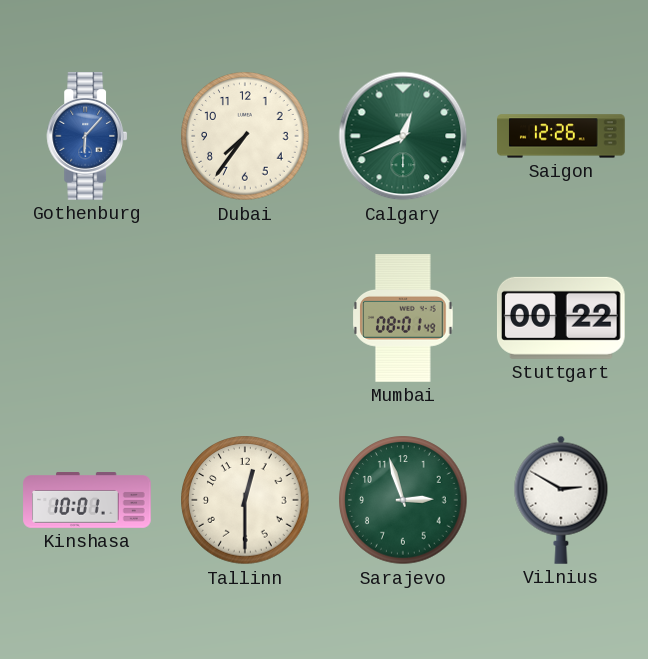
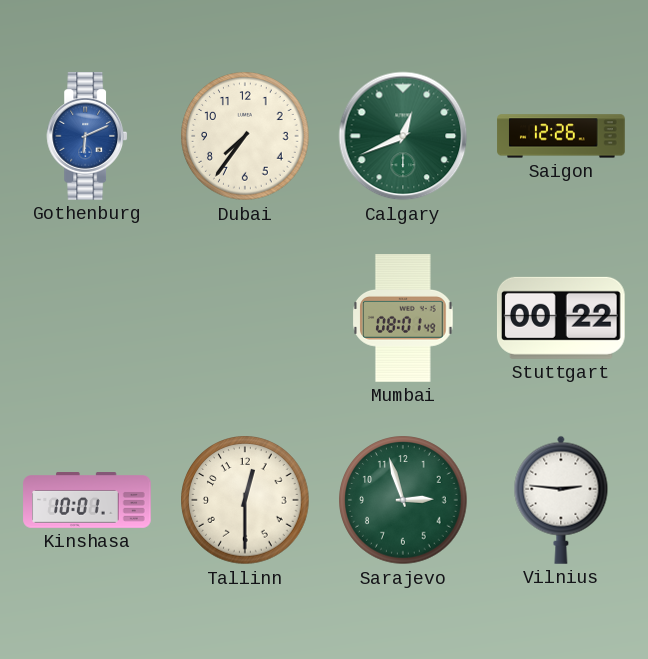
Gothenburg: 6:07 -> 6:11 (87, 136)
Vilnius: 2:50 -> 2:46 (561, 500)
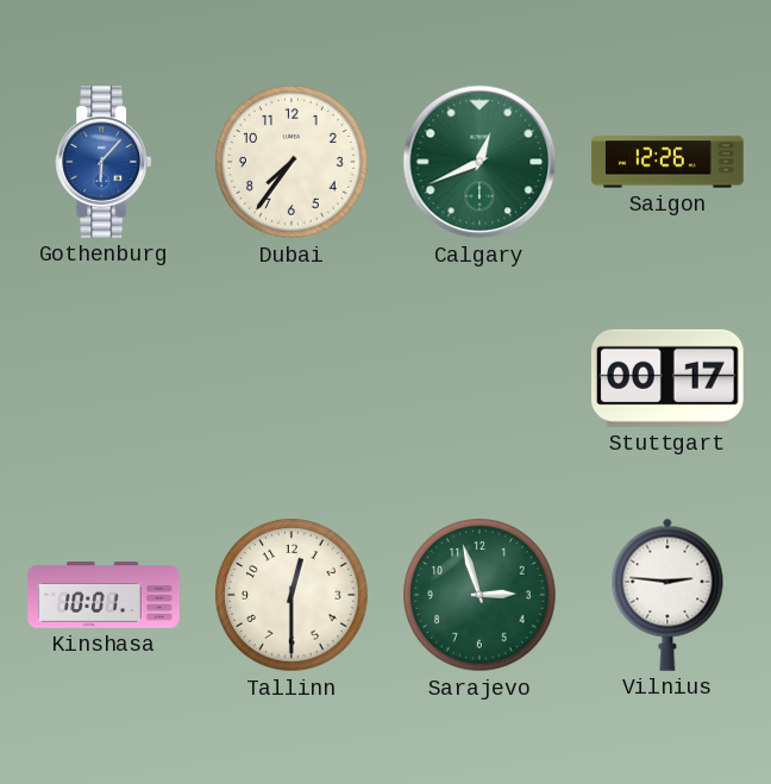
Gothenburg: 6:11 -> 6:07 (104, 162)
Mumbai: 08:01 -> none (403, 318)
Stuttgart: 00:22 -> 00:17 (667, 378)
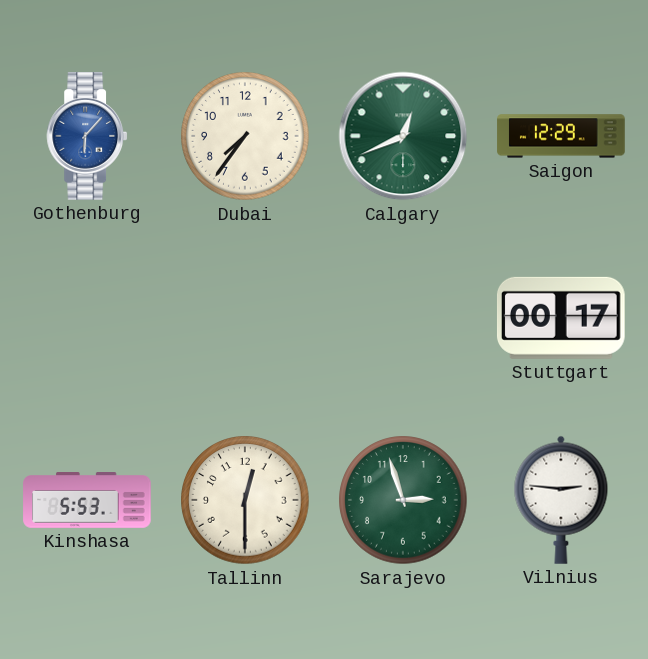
Saigon: 12:26 -> 12:29 (561, 136)
Kinshasa: 10:01 -> 5:53 (87, 500)
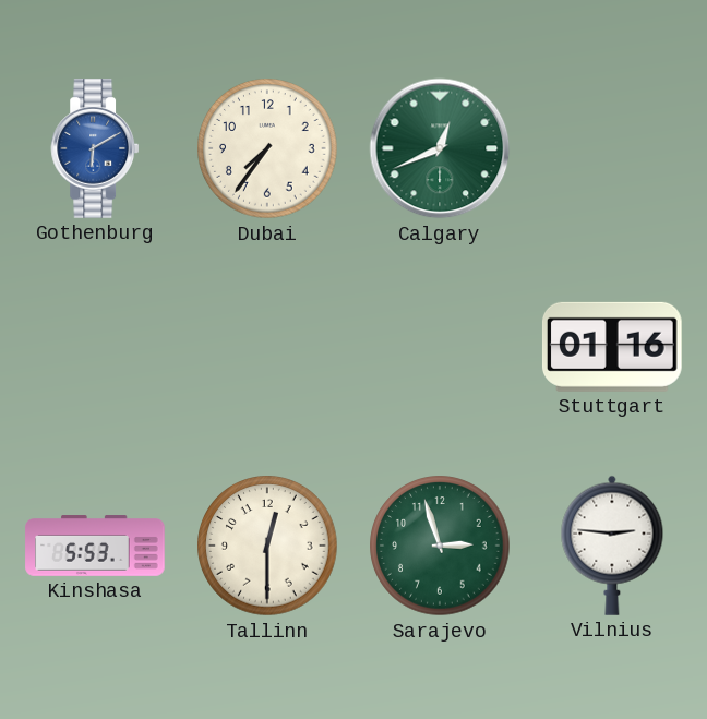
Gothenburg: 6:07 -> 6:10 (95, 148)
Saigon: 12:29 -> none (561, 136)
Stuttgart: 00:17 -> 01:16 (612, 347)
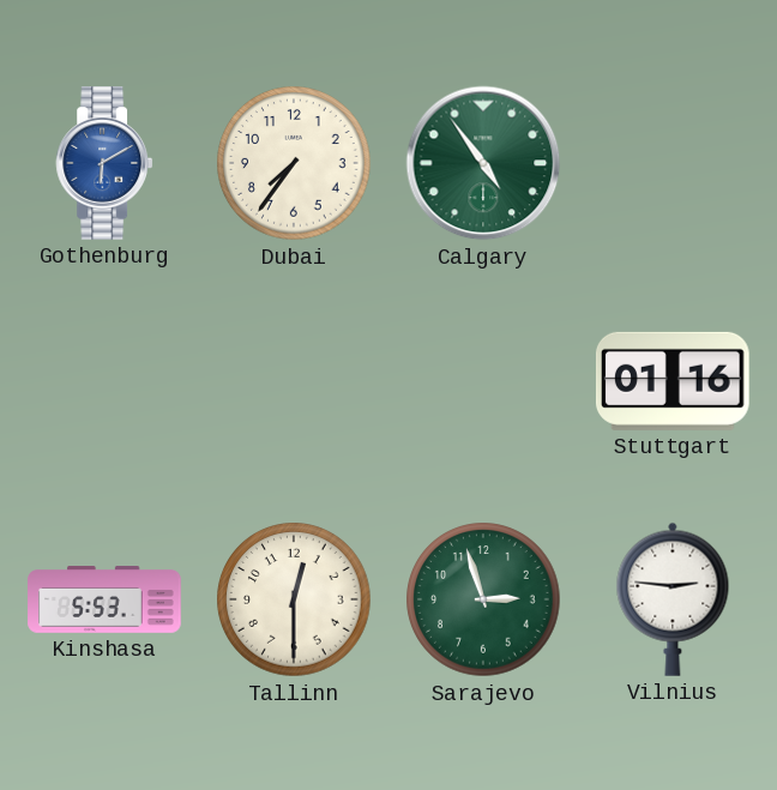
Calgary: 12:41 -> 4:54 (483, 163)
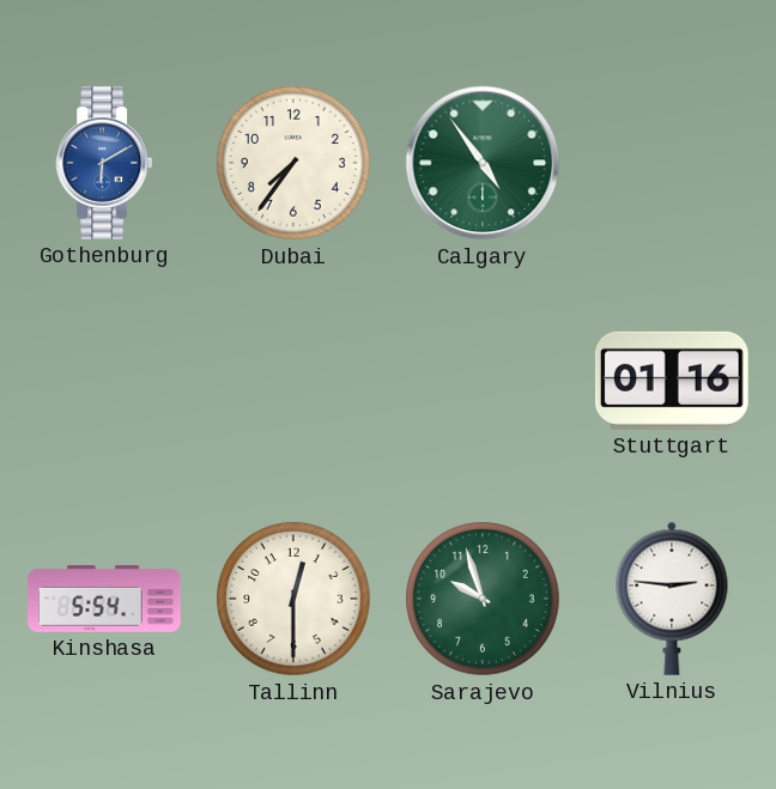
Kinshasa: 5:53 -> 5:54 (104, 599)
Sarajevo: 2:57 -> 9:57 (483, 599)
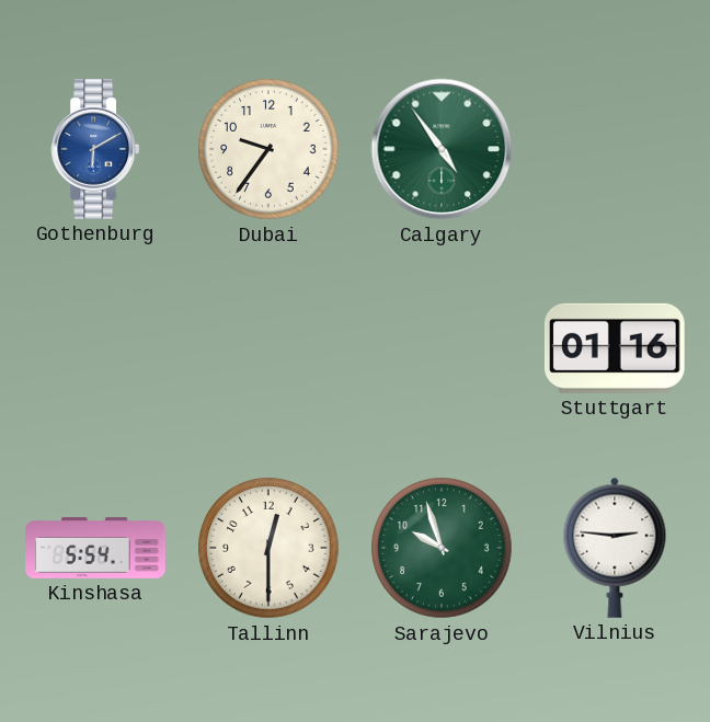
Dubai: 7:36 -> 9:36 (268, 149)
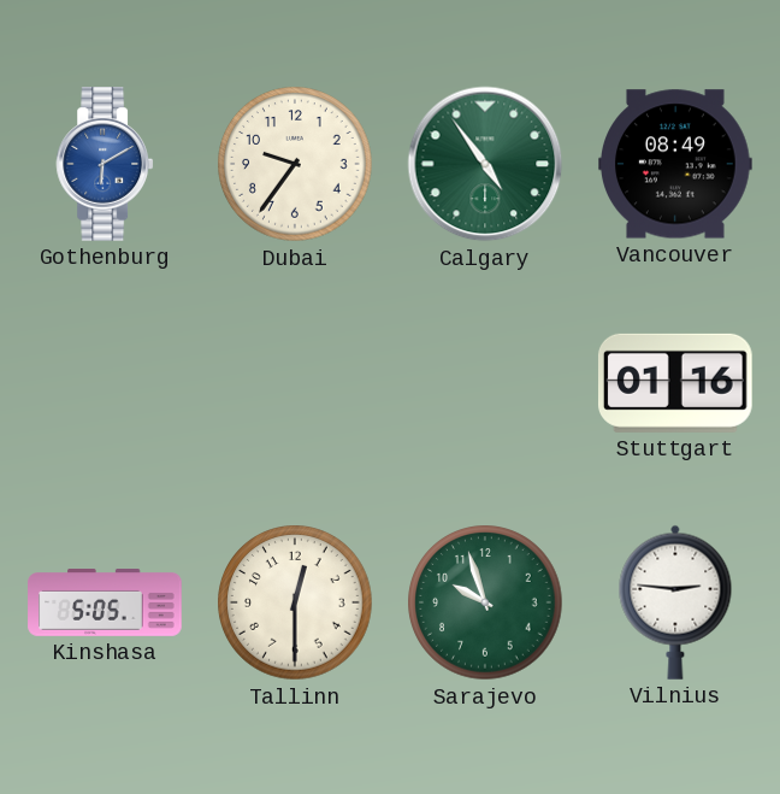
Vancouver: none -> 08:49 (675, 164)
Kinshasa: 5:54 -> 5:05 (105, 602)
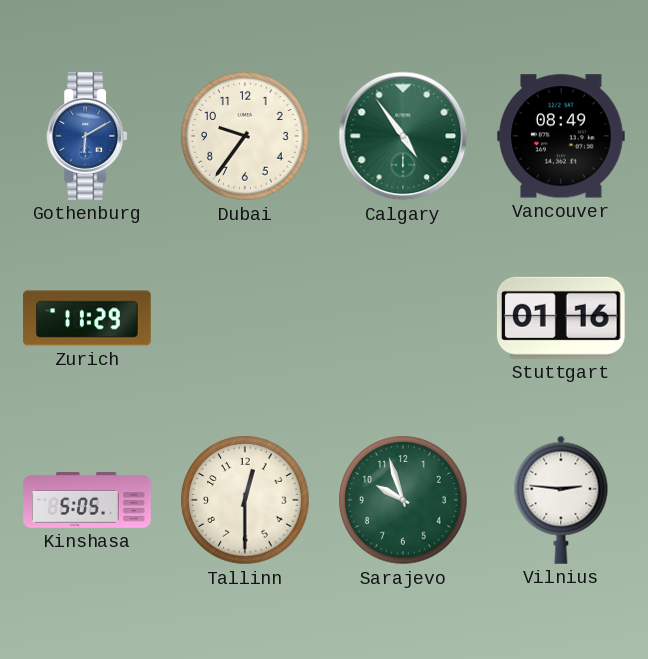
Zurich: none -> 11:29 (87, 318)
